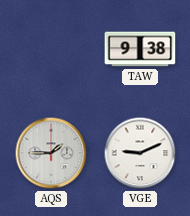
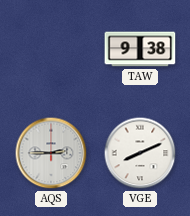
AQS: 1:45 -> 2:45 (51, 153)
VGE: 9:11 -> 8:11 (140, 153)
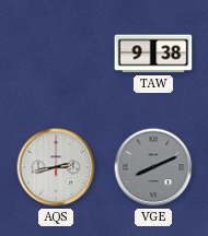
AQS: 2:45 -> 2:43 (56, 167)
VGE dial: white -> grey (153, 167)
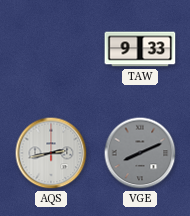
TAW: 9:38 -> 9:33 (140, 49)
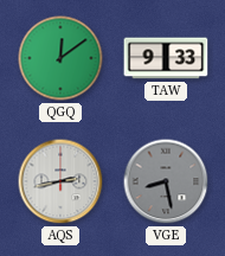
QGQ: none -> 12:09 (60, 58)
VGE: 8:11 -> 8:28 (166, 181)
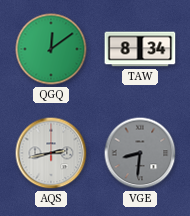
TAW: 9:33 -> 8:34 (140, 49)
VGE: 8:28 -> 8:31 (140, 153)
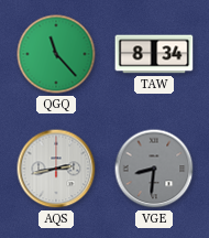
QGQ: 12:09 -> 11:23 (56, 54)
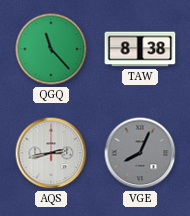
TAW: 8:34 -> 8:38 (140, 49)
VGE: 8:31 -> 8:04 (140, 153)
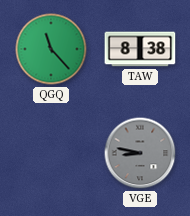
AQS: 2:43 -> none (51, 153)
VGE: 8:04 -> 8:47 (140, 153)
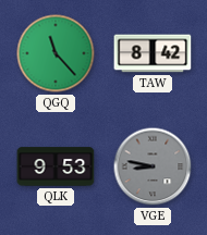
TAW: 8:38 -> 8:42 (153, 53)
QLK: none -> 9:53 (56, 166)
